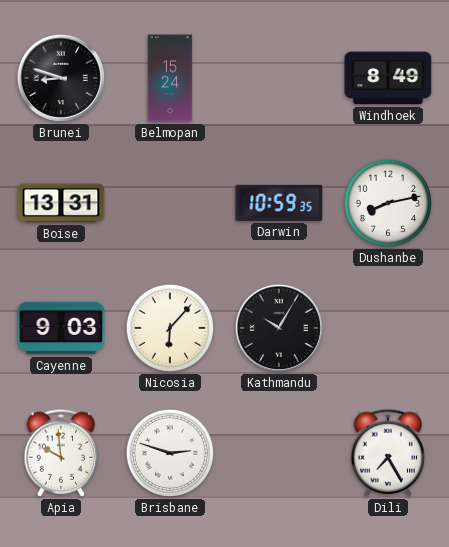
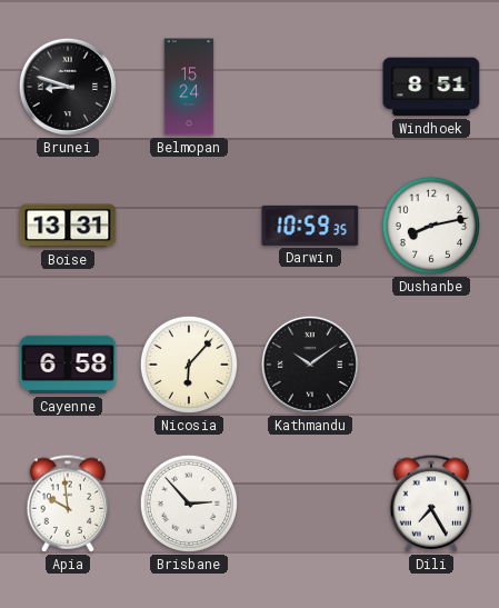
Windhoek: 8:49 -> 8:51 (431, 87)
Cayenne: 9:03 -> 6:58 (68, 365)
Kathmandu: 10:05 -> 10:09 (310, 365)
Brisbane: 2:48 -> 2:53 (189, 504)
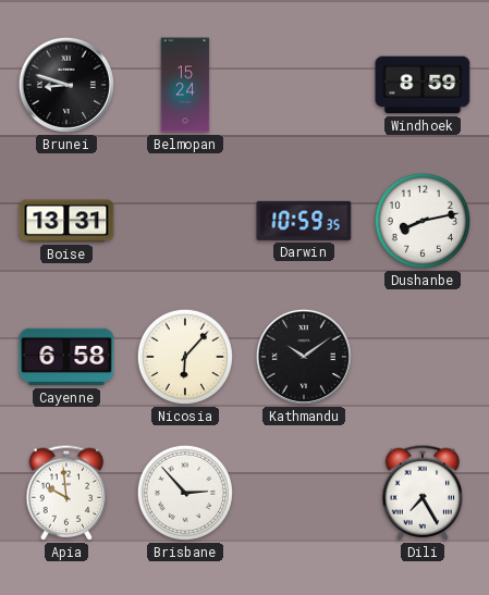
Windhoek: 8:51 -> 8:59 (423, 85)
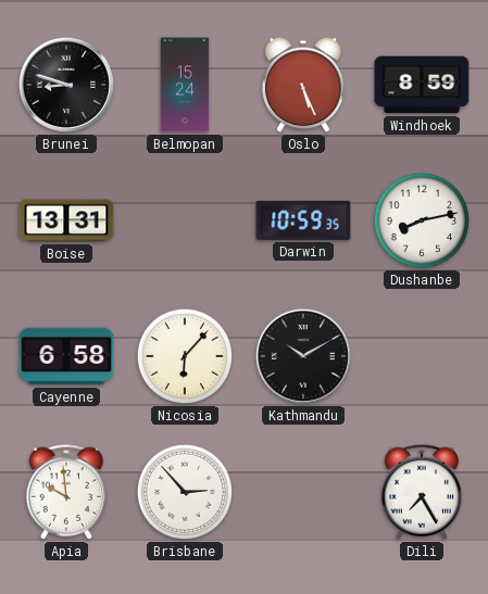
Oslo: none -> 5:26 (303, 85)
Kathmandu: 10:09 -> 10:10 (303, 356)
